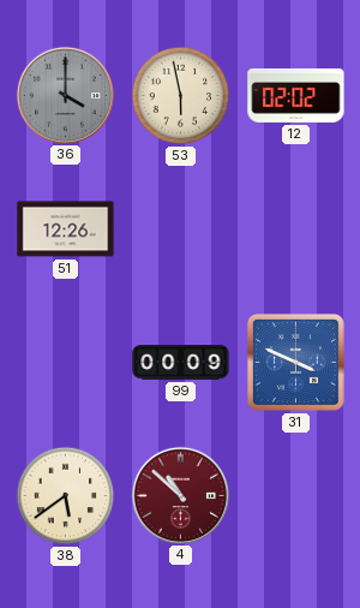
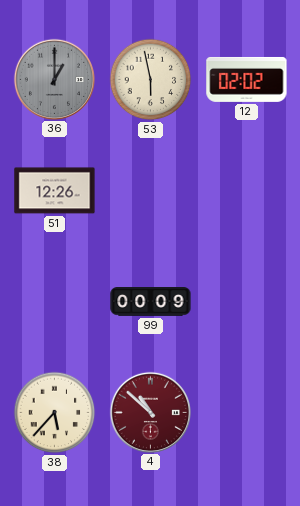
36: 4:00 -> 1:00 (54, 79)
31: 3:49 -> none (295, 362)
38: 5:39 -> 5:37 (55, 413)
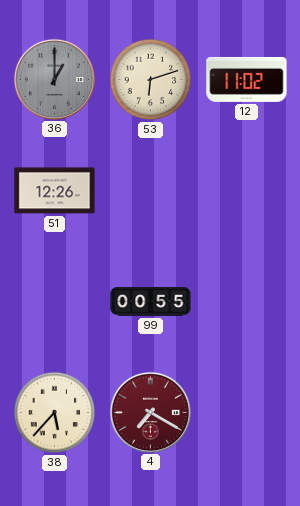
53: 5:58 -> 6:12 (151, 80)
12: 02:02 -> 11:02 (247, 79)
99: 00:09 -> 00:55 (151, 302)
4: 10:52 -> 7:20 (150, 412)
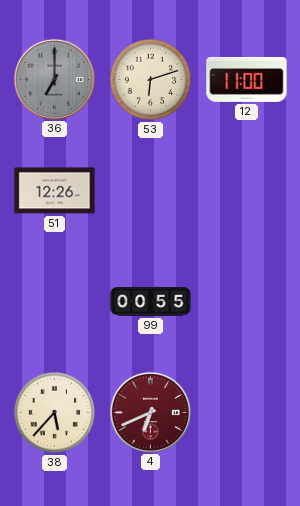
36: 1:00 -> 7:00 (54, 79)
12: 11:02 -> 11:00 (247, 79)
4: 7:20 -> 6:41 (150, 412)
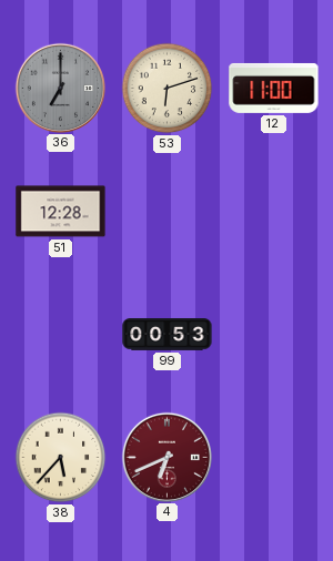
51: 12:26 -> 12:28 (61, 212)
99: 00:55 -> 00:53 (168, 335)
